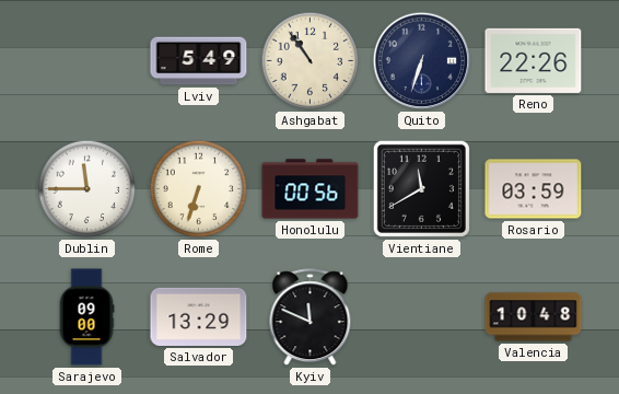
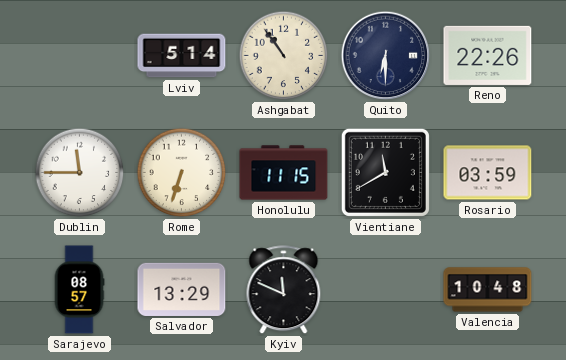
Lviv: 5:49 -> 5:14 (182, 56)
Quito: 6:33 -> 6:30 (386, 56)
Honolulu: 00:56 -> 11:15 (284, 173)
Sarajevo: 09:00 -> 08:57 (79, 290)
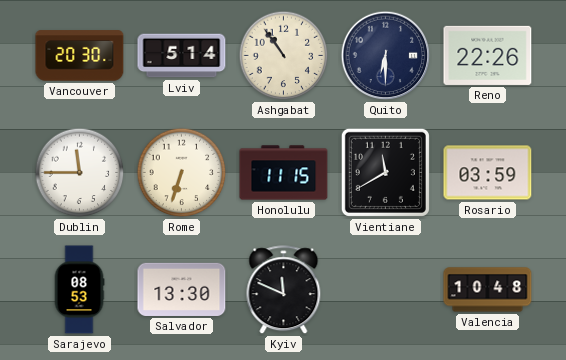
Vancouver: none -> 20:30 (80, 56)
Sarajevo: 08:57 -> 08:53 (79, 290)
Salvador: 13:29 -> 13:30 (182, 289)
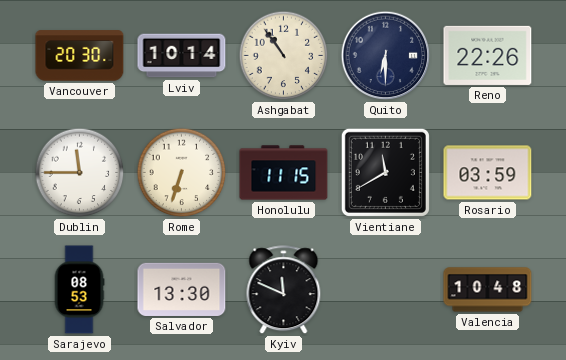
Lviv: 5:14 -> 10:14 (182, 56)
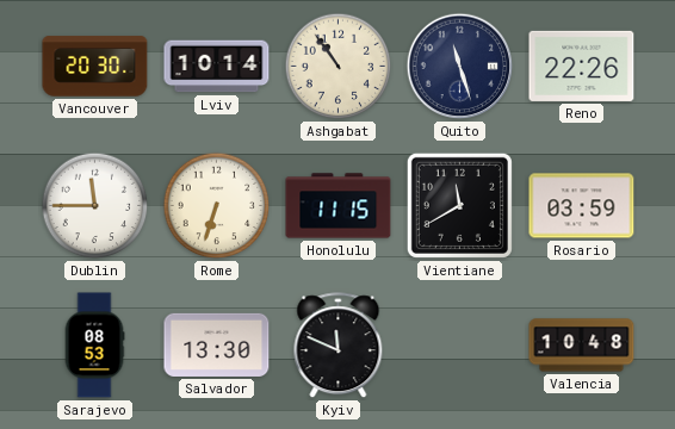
Quito: 6:30 -> 11:27 (460, 67)
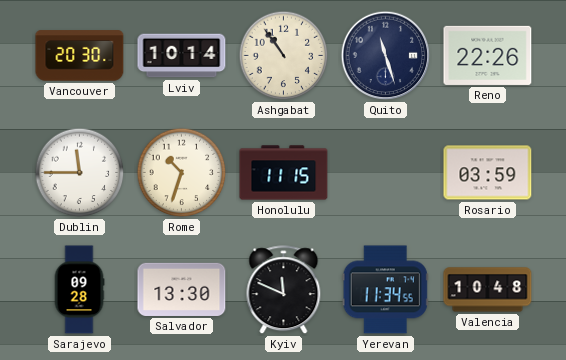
Rome: 6:33 -> 10:33 (182, 173)
Vientiane: 11:40 -> none (459, 205)
Sarajevo: 08:53 -> 09:28 (79, 290)
Yerevan: none -> 11:34 (385, 290)
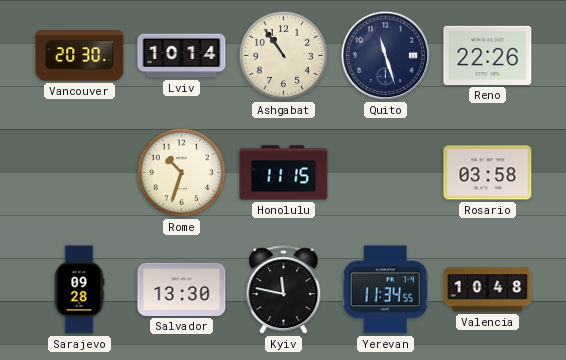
Dublin: 11:45 -> none (80, 173)
Rosario: 03:59 -> 03:58 (488, 173)
Kyiv: 11:49 -> 11:47 (284, 290)
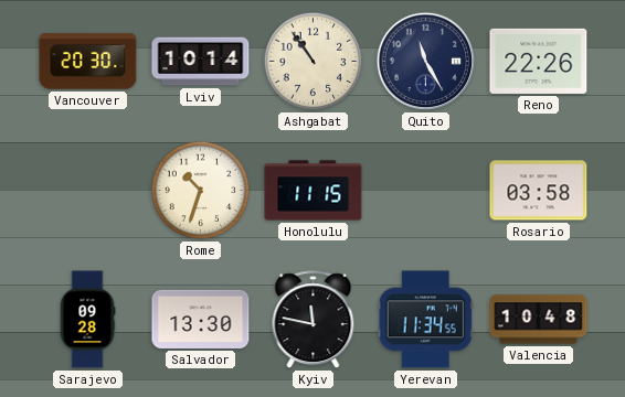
Quito: 11:27 -> 11:25 (426, 62)
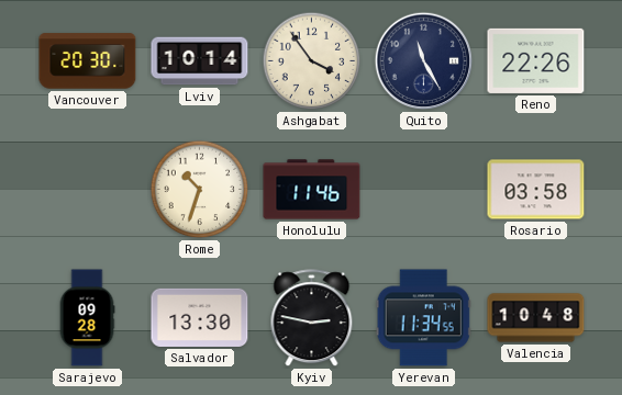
Ashgabat: 10:54 -> 3:54 (312, 61)
Honolulu: 11:15 -> 11:46 (312, 190)
Kyiv: 11:47 -> 2:47 (312, 318)
